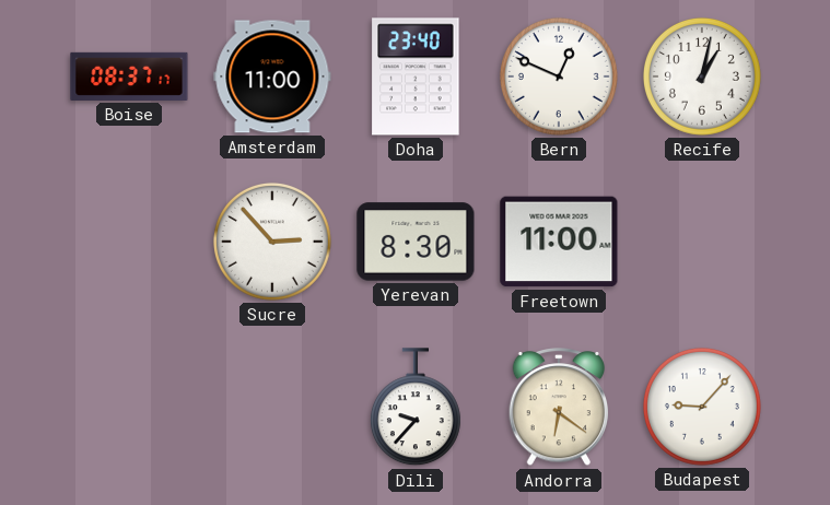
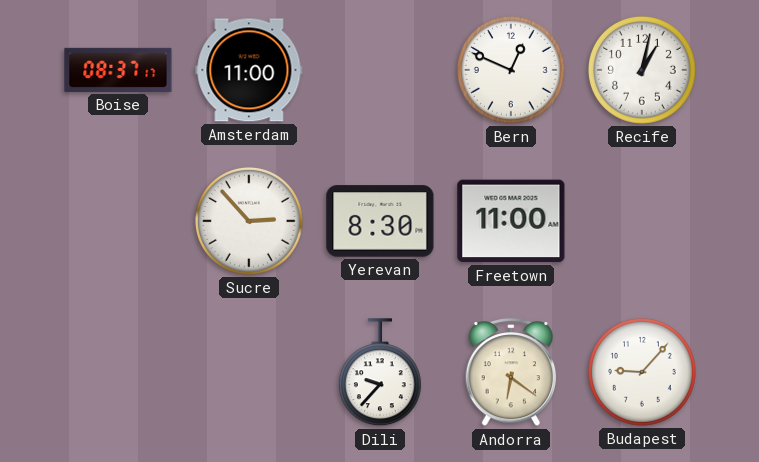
Doha: 23:40 -> none (416, 77)
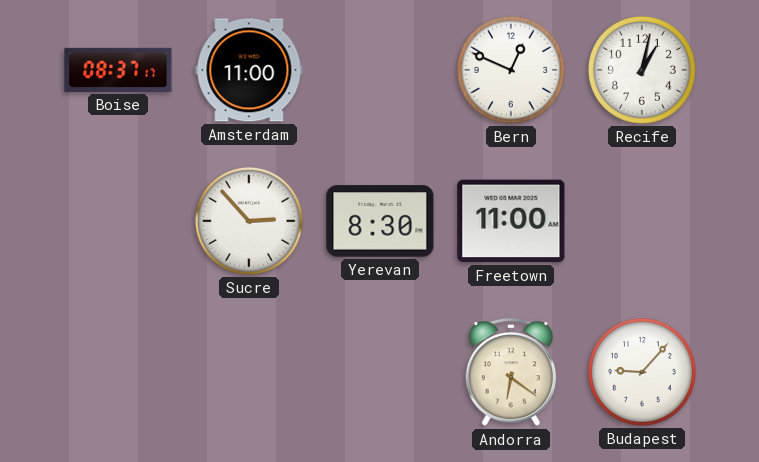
Dili: 9:37 -> none (380, 373)
